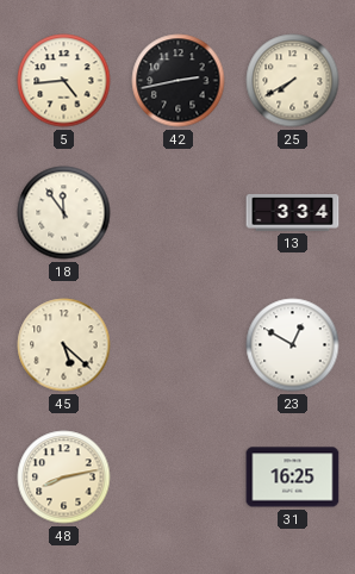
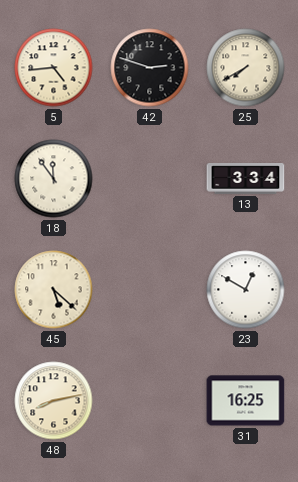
42: 2:43 -> 2:48 (150, 68)
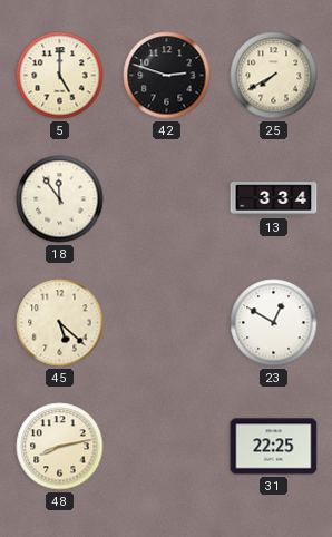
5: 4:44 -> 5:00 (60, 76)
31: 16:25 -> 22:25 (274, 447)
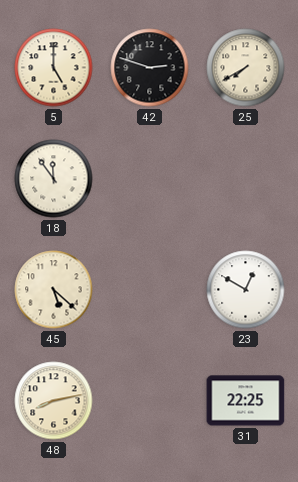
13: 3:34 -> none (274, 199)
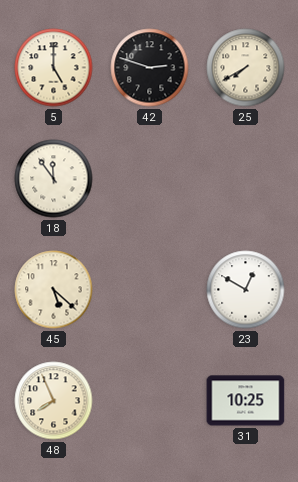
48: 8:13 -> 7:56 (54, 401)
31: 22:25 -> 10:25 (246, 401)
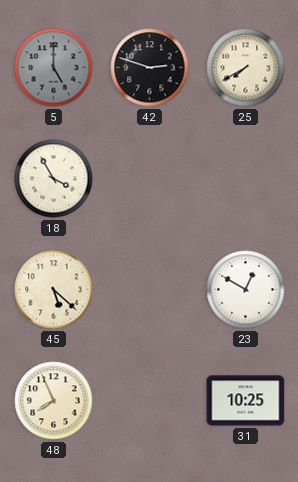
5 dial: cream -> grey (54, 68)
18: 11:54 -> 3:55 (54, 179)
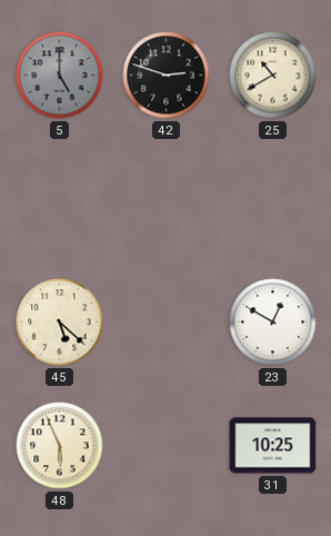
25: 7:40 -> 10:40 (273, 76)
18: 3:55 -> none (54, 179)
48: 7:56 -> 5:56 (60, 446)
